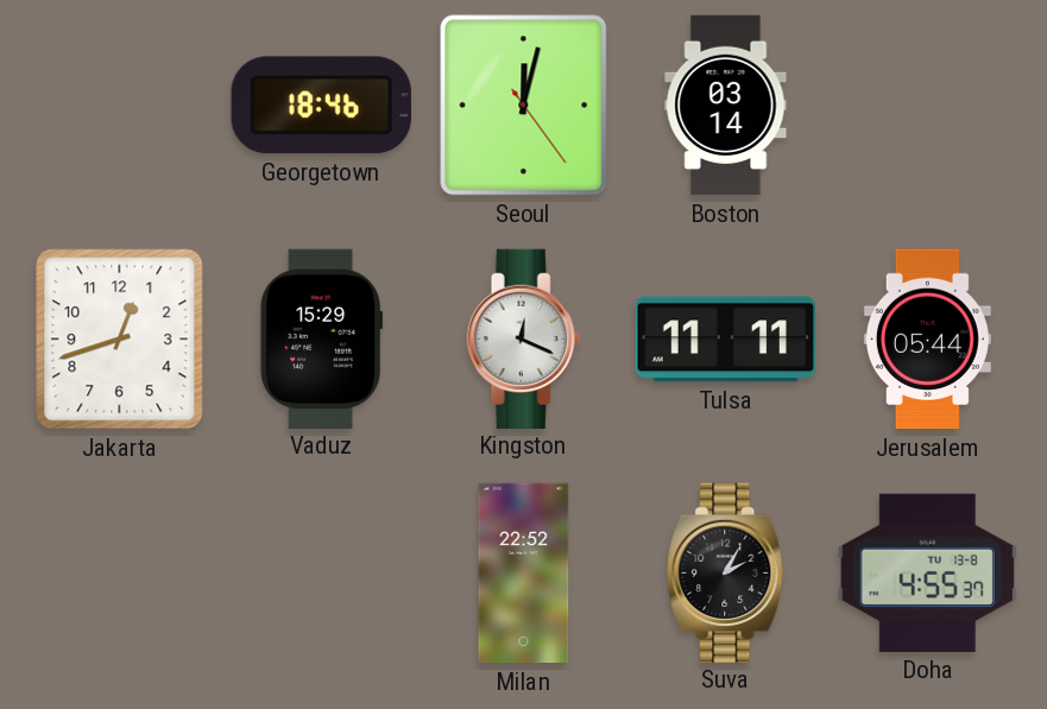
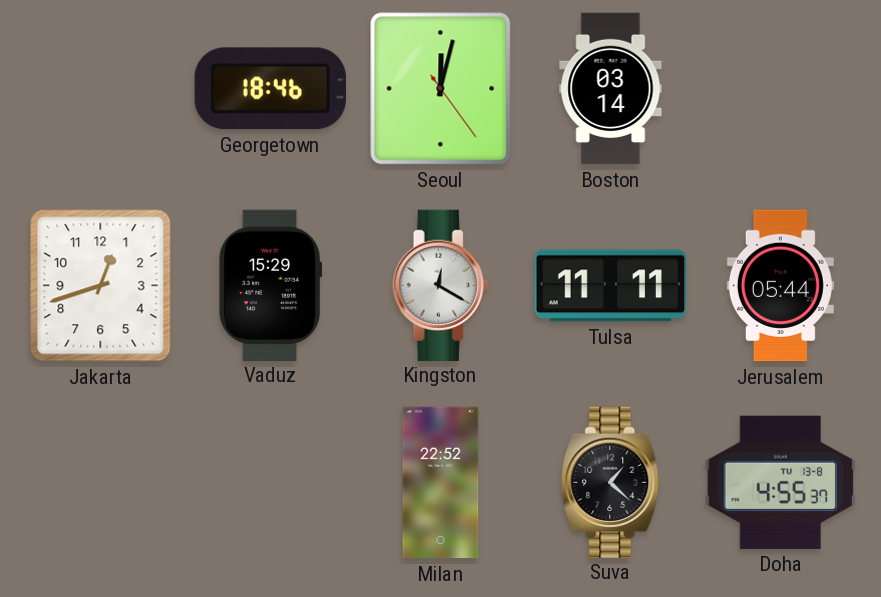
Kingston: 12:19 -> 12:20 (441, 285)
Suva: 2:05 -> 1:22 (611, 482)
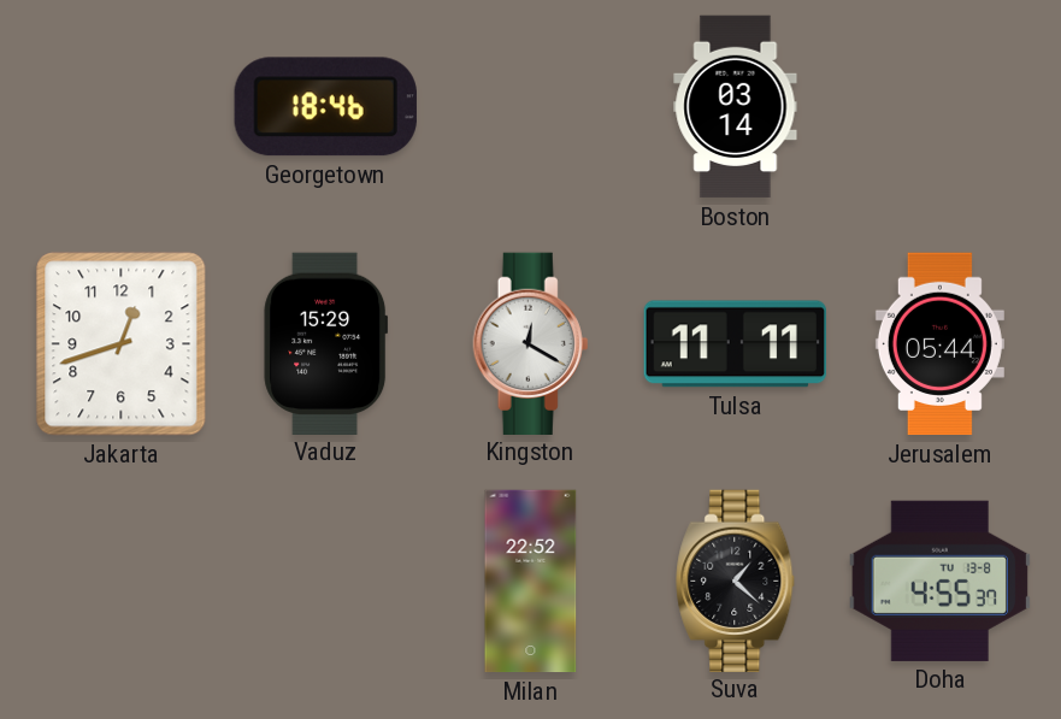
Seoul: 12:02 -> none (441, 89)
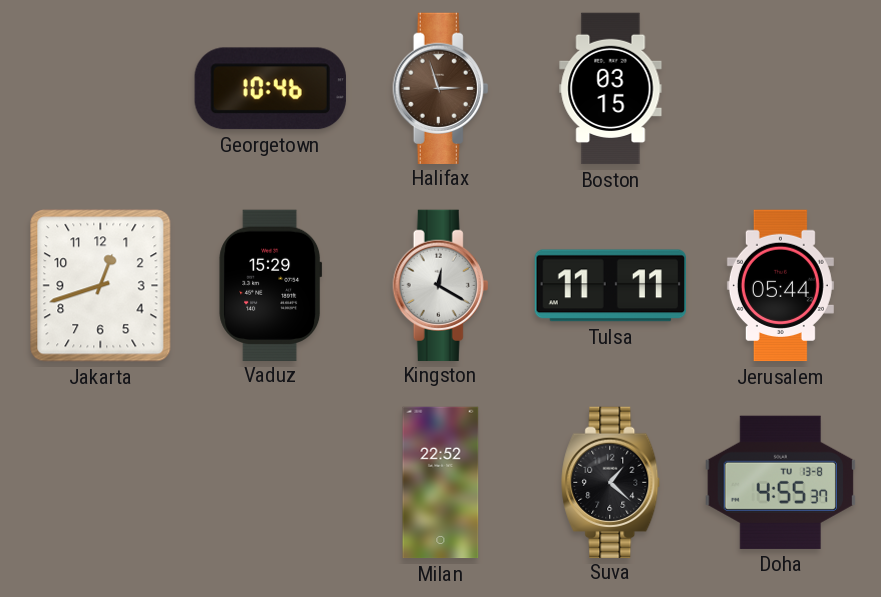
Georgetown: 18:46 -> 10:46 (270, 89)
Halifax: none -> 2:57 (441, 88)
Boston: 03:14 -> 03:15 (611, 89)
